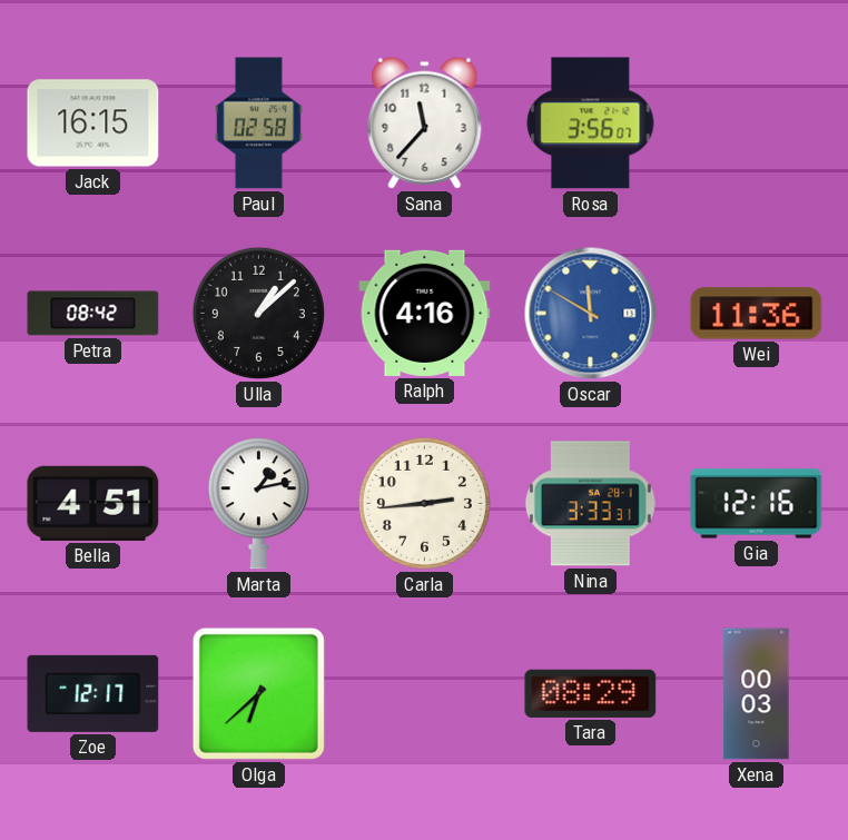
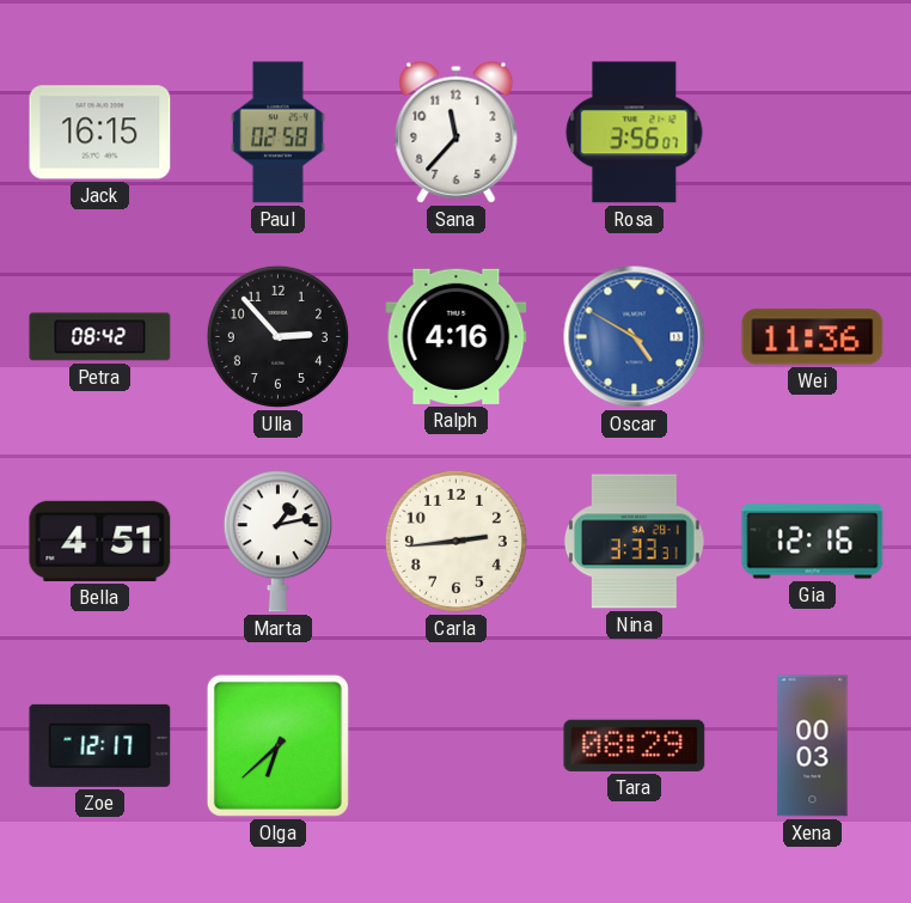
Ulla: 1:08 -> 2:53 (277, 336)
Oscar: 11:50 -> 4:50 (635, 337)
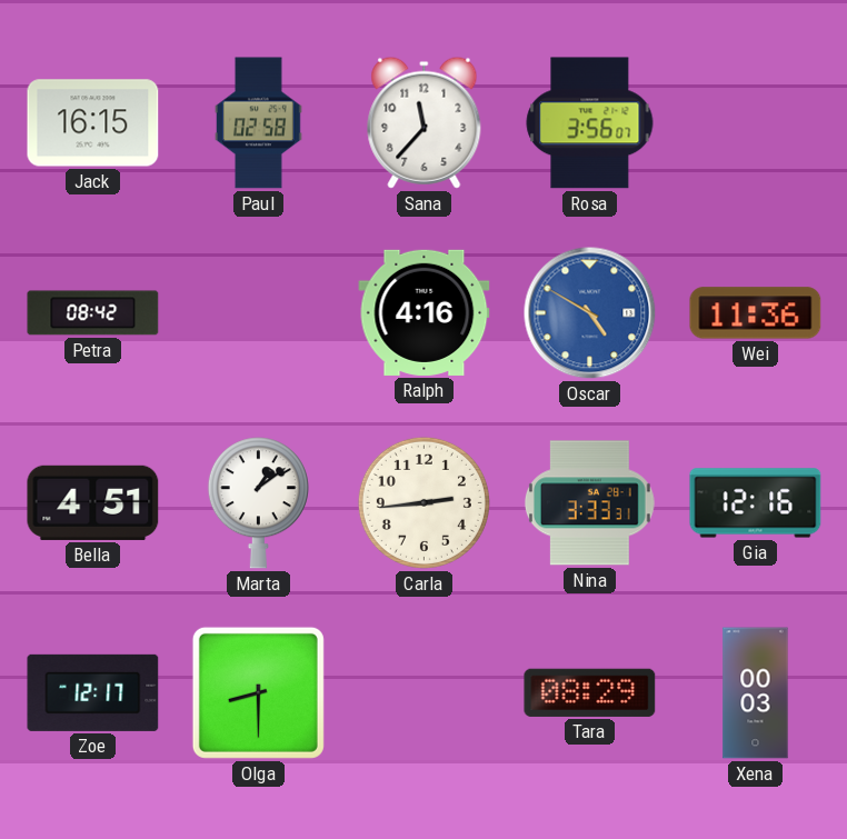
Ulla: 2:53 -> none (277, 336)
Marta: 1:13 -> 1:09 (258, 503)
Olga: 6:38 -> 8:30 (258, 692)
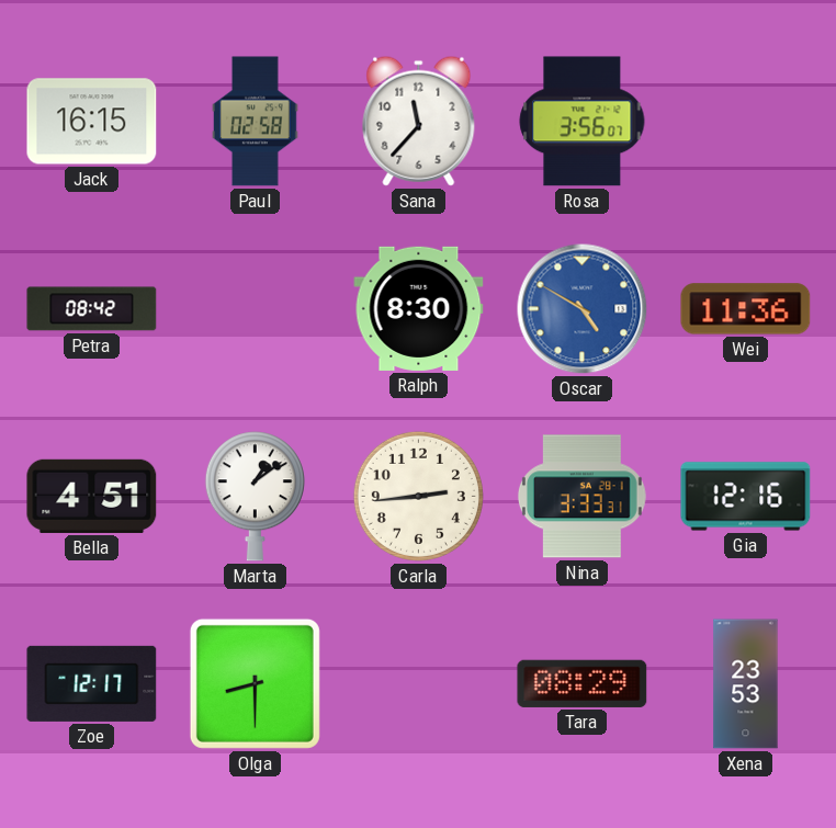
Ralph: 4:16 -> 8:30 (419, 308)
Xena: 00:03 -> 23:53 (746, 684)
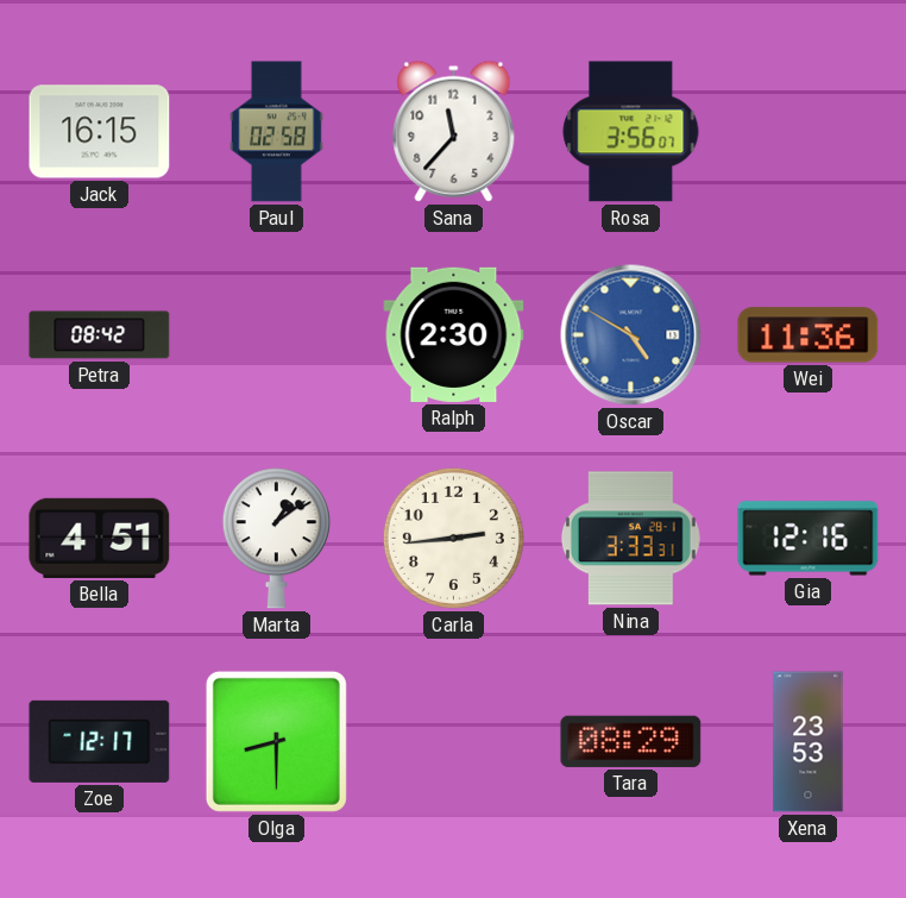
Ralph: 8:30 -> 2:30 (454, 334)
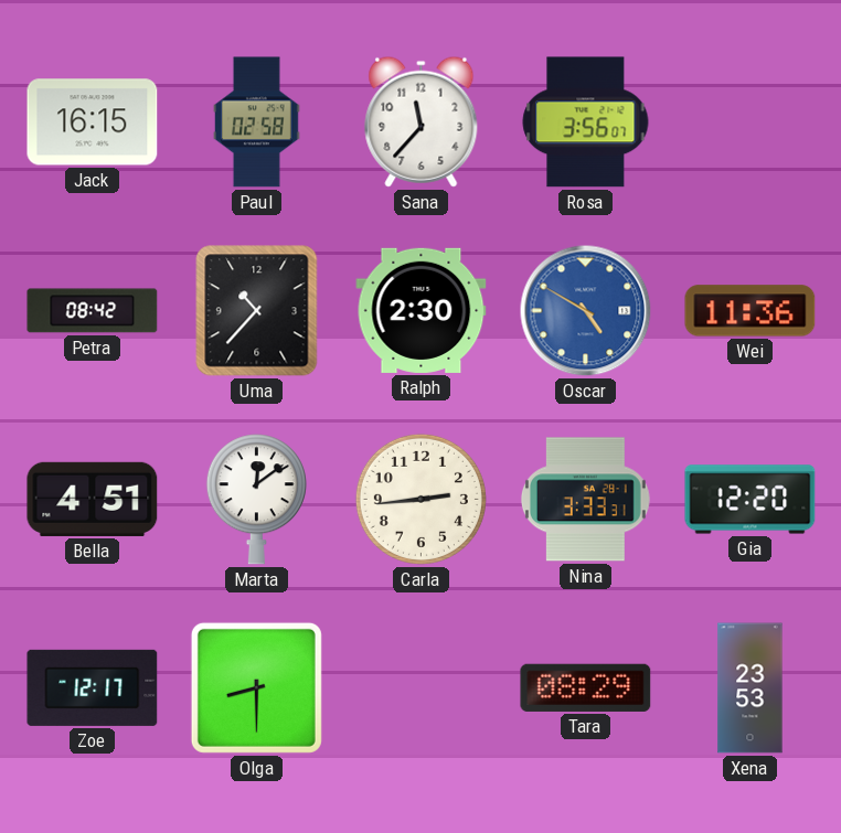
Uma: none -> 10:37 (257, 311)
Marta: 1:09 -> 12:09 (256, 500)
Gia: 12:16 -> 12:20 (750, 500)
